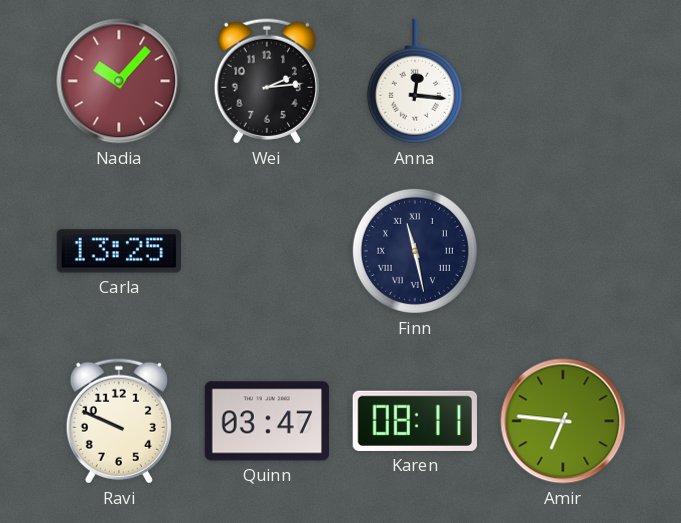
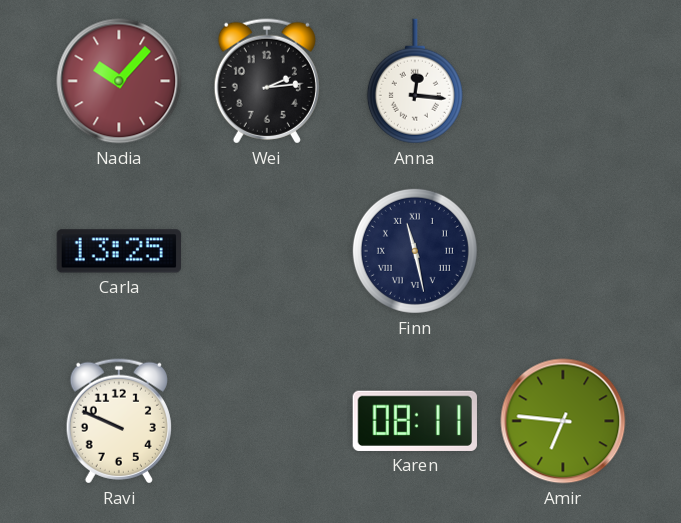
Quinn: 03:47 -> none (266, 421)
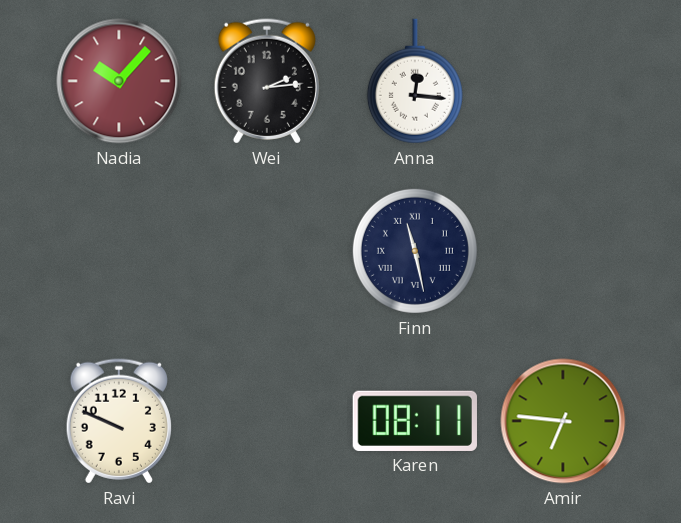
Carla: 13:25 -> none (118, 251)
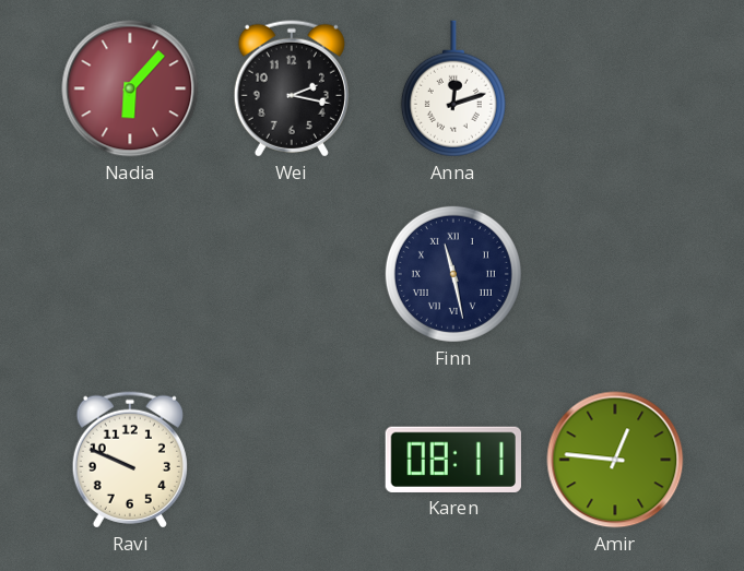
Nadia: 10:07 -> 6:07 (130, 88)
Wei: 2:14 -> 2:17 (292, 88)
Anna: 12:16 -> 12:12 (453, 88)
Amir: 6:46 -> 12:46 (615, 460)
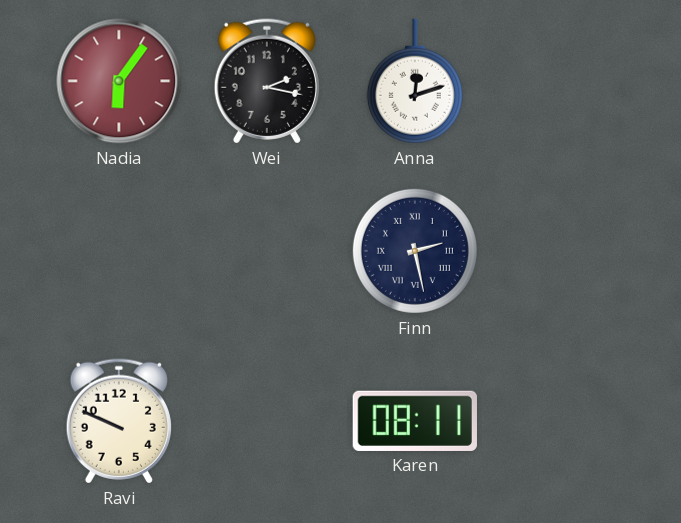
Nadia: 6:07 -> 6:06 (119, 81)
Finn: 11:28 -> 2:28 (415, 251)
Amir: 12:46 -> none (615, 460)
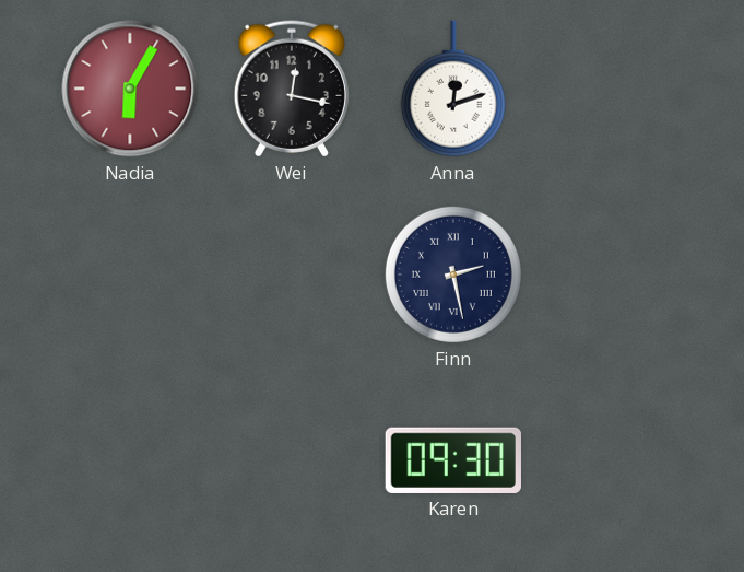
Nadia: 6:06 -> 6:05 (130, 89)
Wei: 2:17 -> 12:17 (292, 89)
Ravi: 9:49 -> none (119, 421)
Karen: 08:11 -> 09:30 (453, 460)
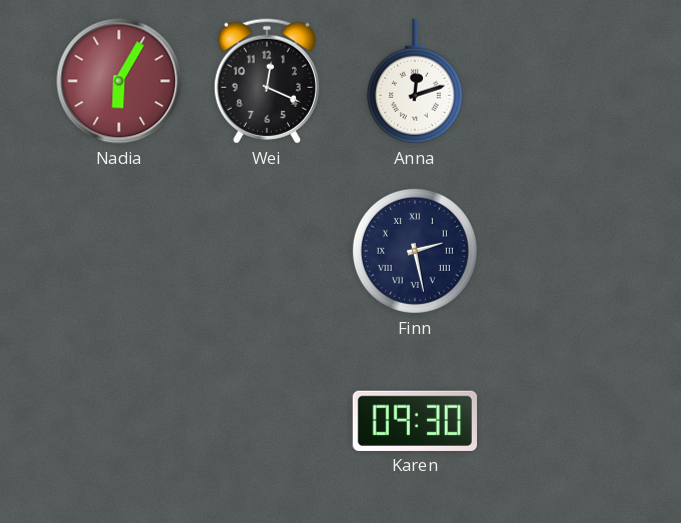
Wei: 12:17 -> 12:19 (267, 81)
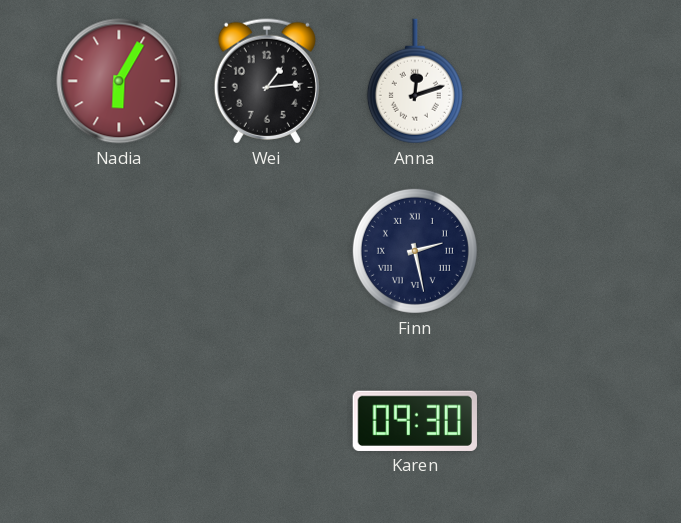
Wei: 12:19 -> 1:14 (267, 81)
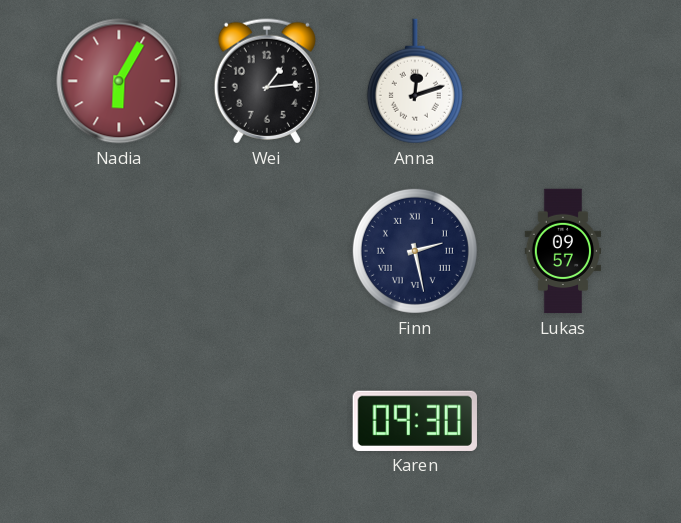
Lukas: none -> 09:57 (563, 251)
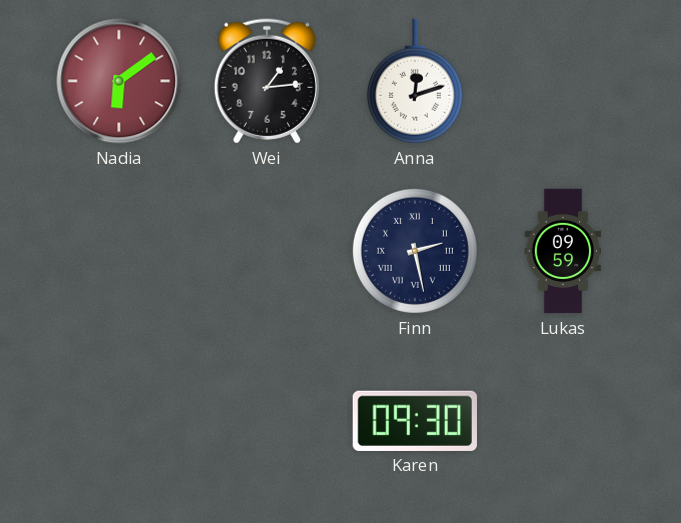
Nadia: 6:05 -> 6:09 (119, 81)
Lukas: 09:57 -> 09:59 (563, 251)
